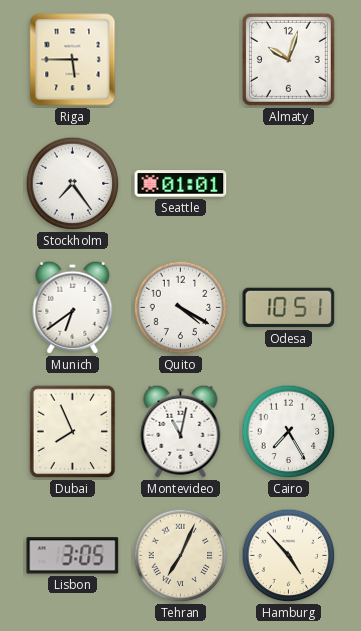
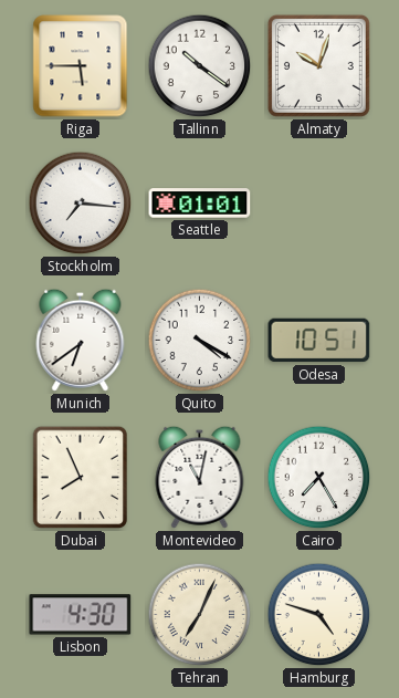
Tallinn: none -> 10:21 (200, 66)
Stockholm: 7:24 -> 7:16 (81, 204)
Lisbon: 3:05 -> 4:30 (81, 615)
Hamburg: 4:53 -> 4:48 (319, 615)
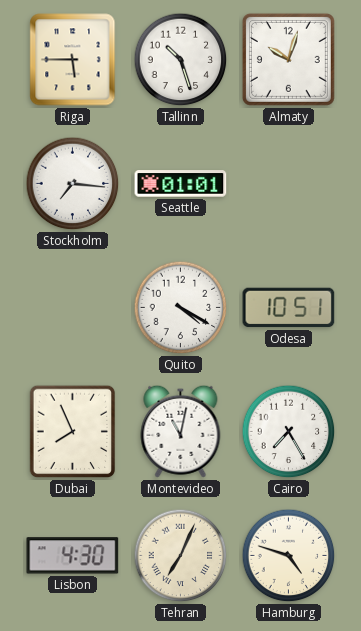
Tallinn: 10:21 -> 10:27 (181, 60)
Munich: 6:39 -> none (81, 340)
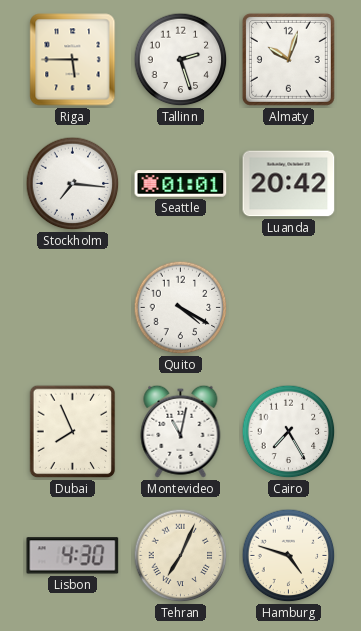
Tallinn: 10:27 -> 2:27 (181, 60)
Luanda: none -> 20:42 (289, 184)
Odesa: 10:51 -> none (289, 308)
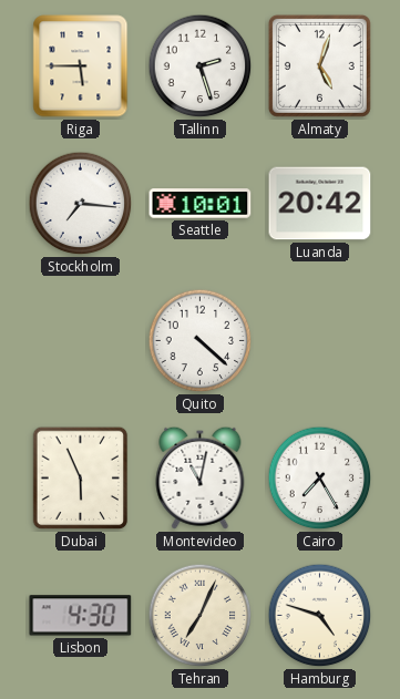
Almaty: 10:03 -> 5:03 (319, 65)
Seattle: 01:01 -> 10:01 (201, 204)
Quito: 4:20 -> 4:22 (201, 341)
Dubai: 7:56 -> 5:56 (81, 479)
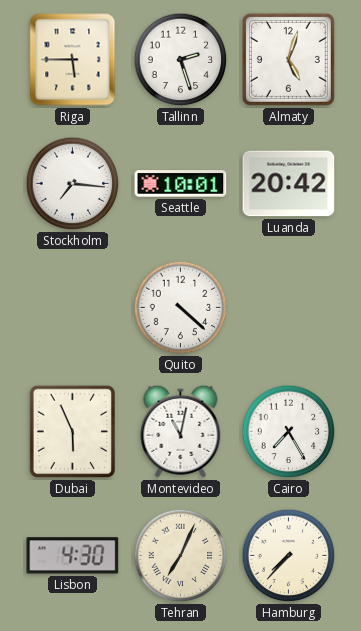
Hamburg: 4:48 -> 7:37 (289, 556)
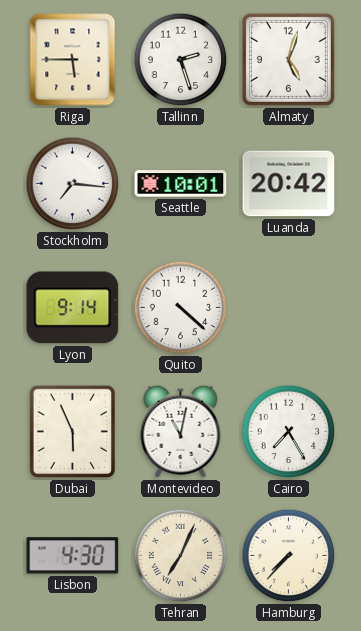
Lyon: none -> 9:14 (73, 308)
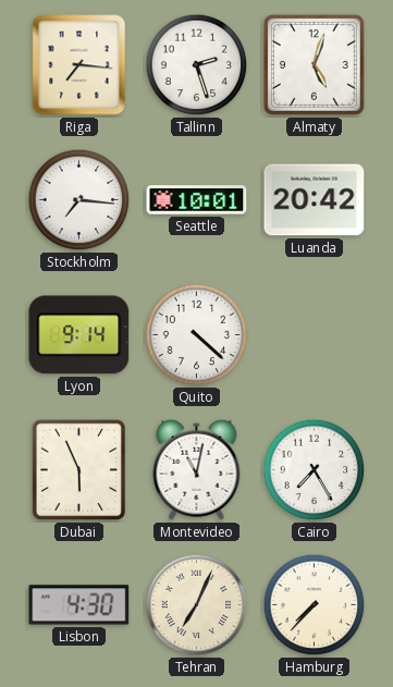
Riga: 5:45 -> 7:16 (79, 65)
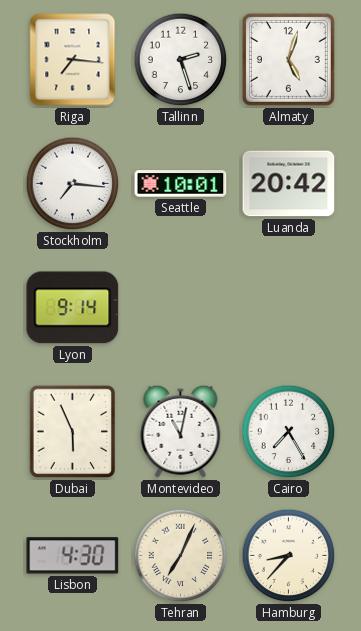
Quito: 4:22 -> none (197, 335)
Hamburg: 7:37 -> 8:37 (289, 556)
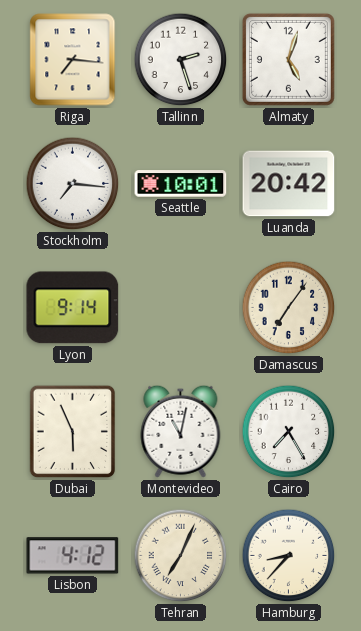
Damascus: none -> 7:06 (289, 308)
Lisbon: 4:30 -> 4:12 (73, 556)
